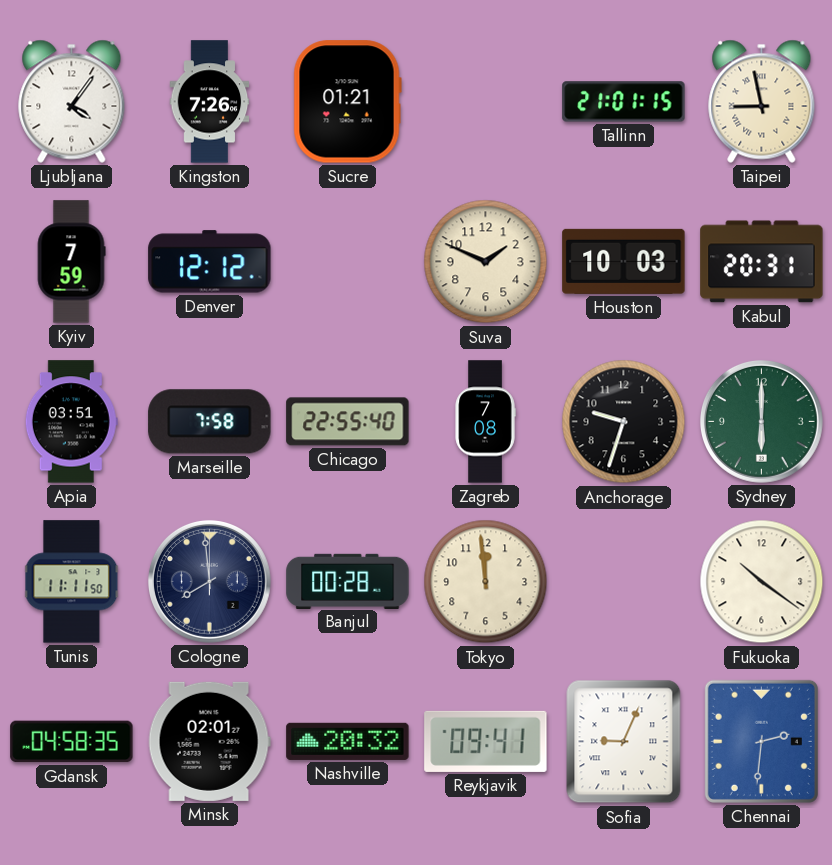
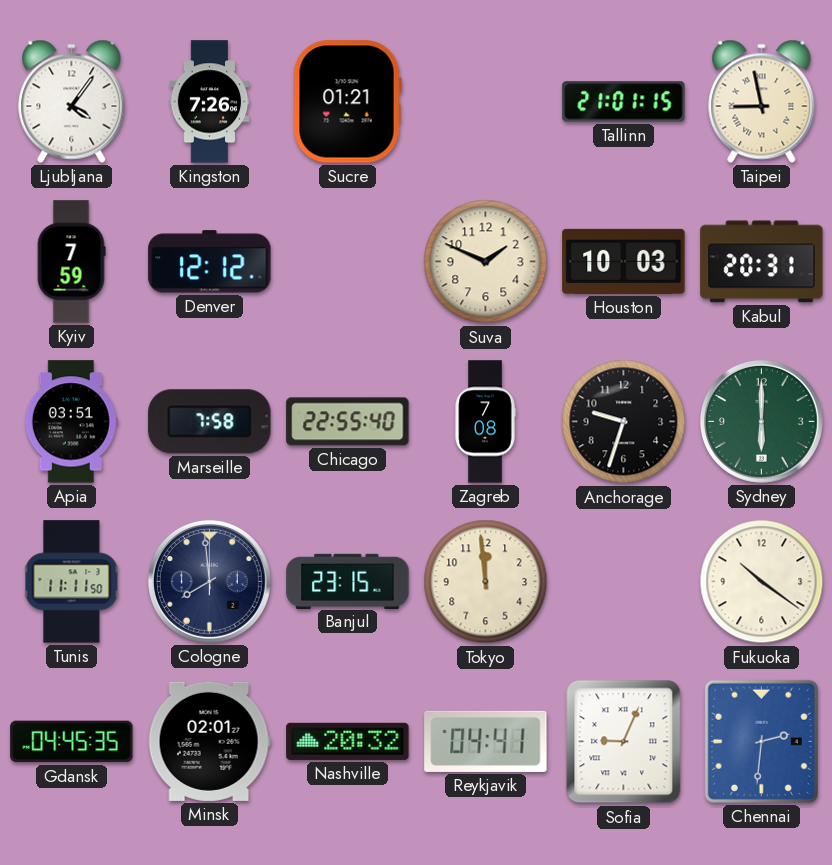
Banjul: 00:28 -> 23:15 (348, 581)
Gdansk: 04:58 -> 04:45 (72, 742)
Reykjavik: 09:41 -> 04:41 (486, 741)
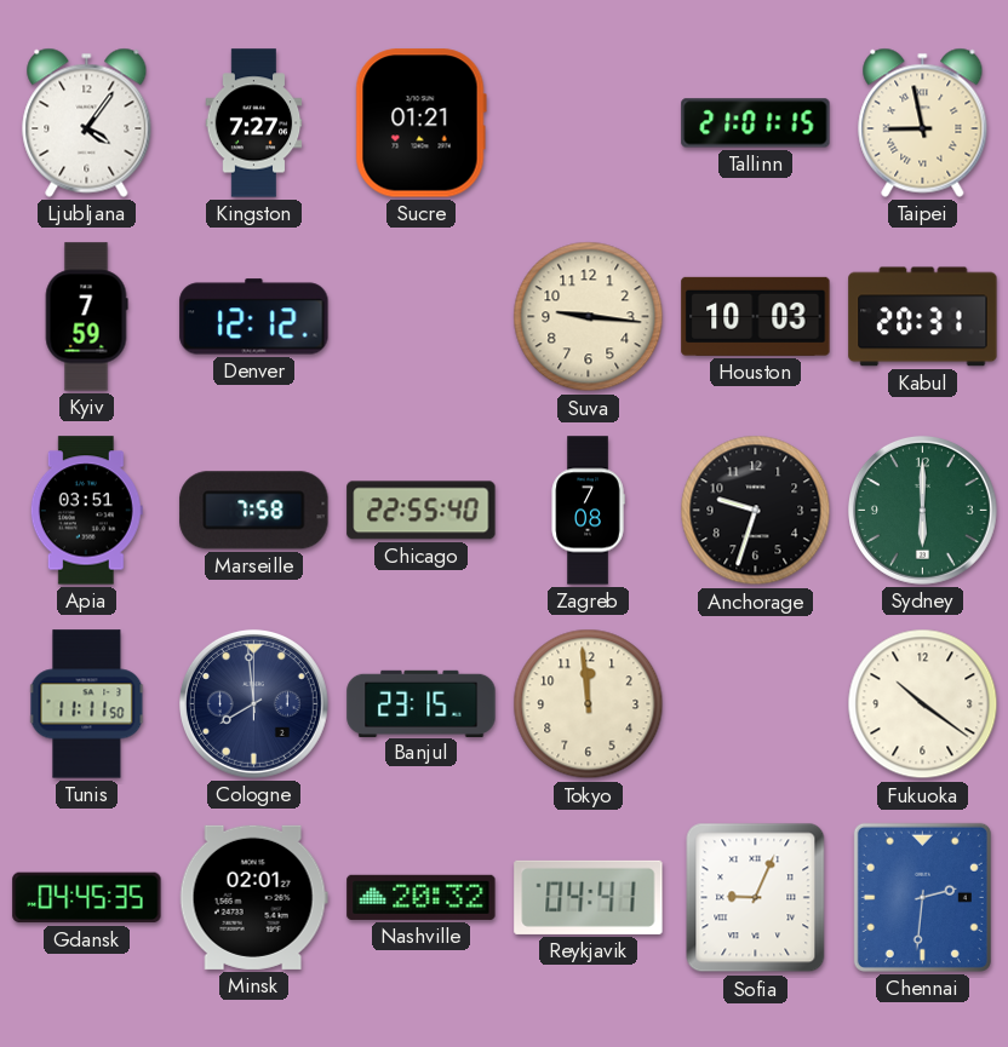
Kingston: 7:26 -> 7:27 (254, 123)
Suva: 1:49 -> 9:16 (589, 317)
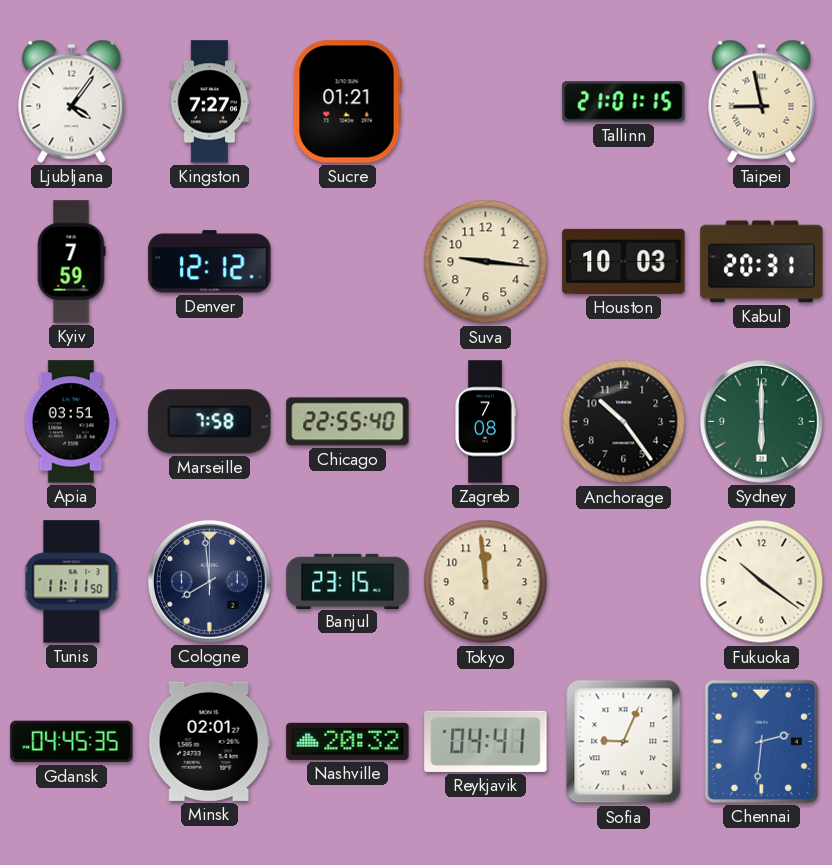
Anchorage: 9:33 -> 10:24 (624, 422)
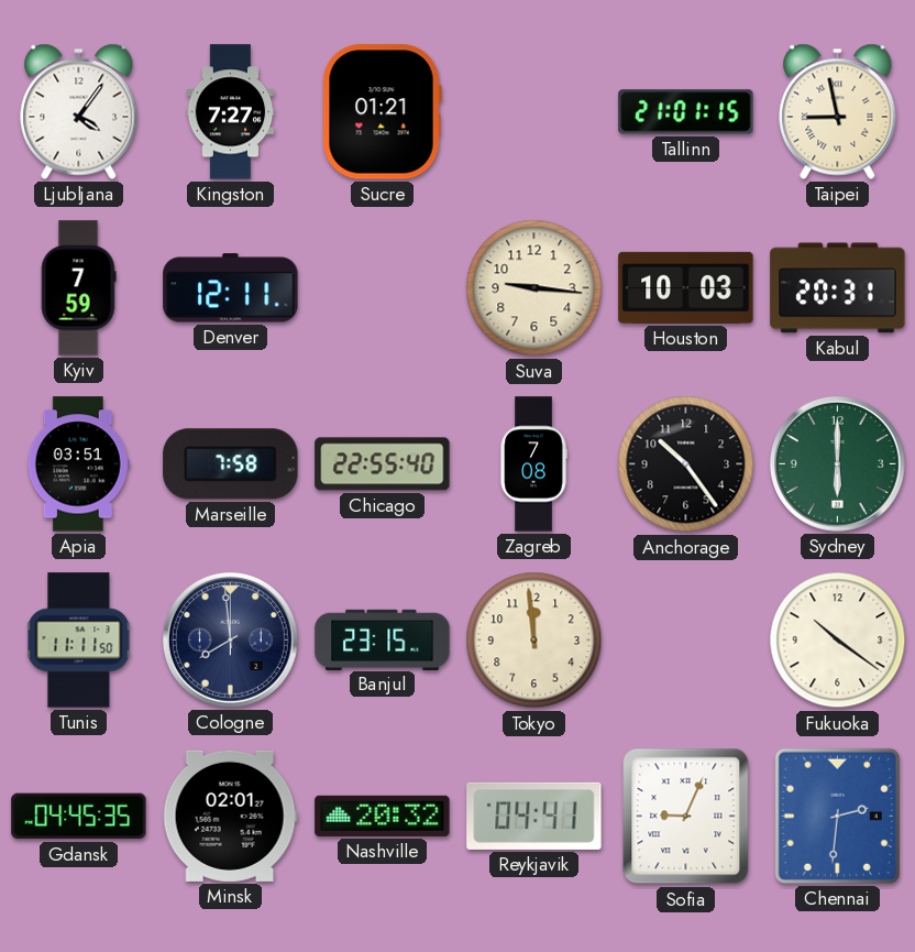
Denver: 12:12 -> 12:11 (231, 288)
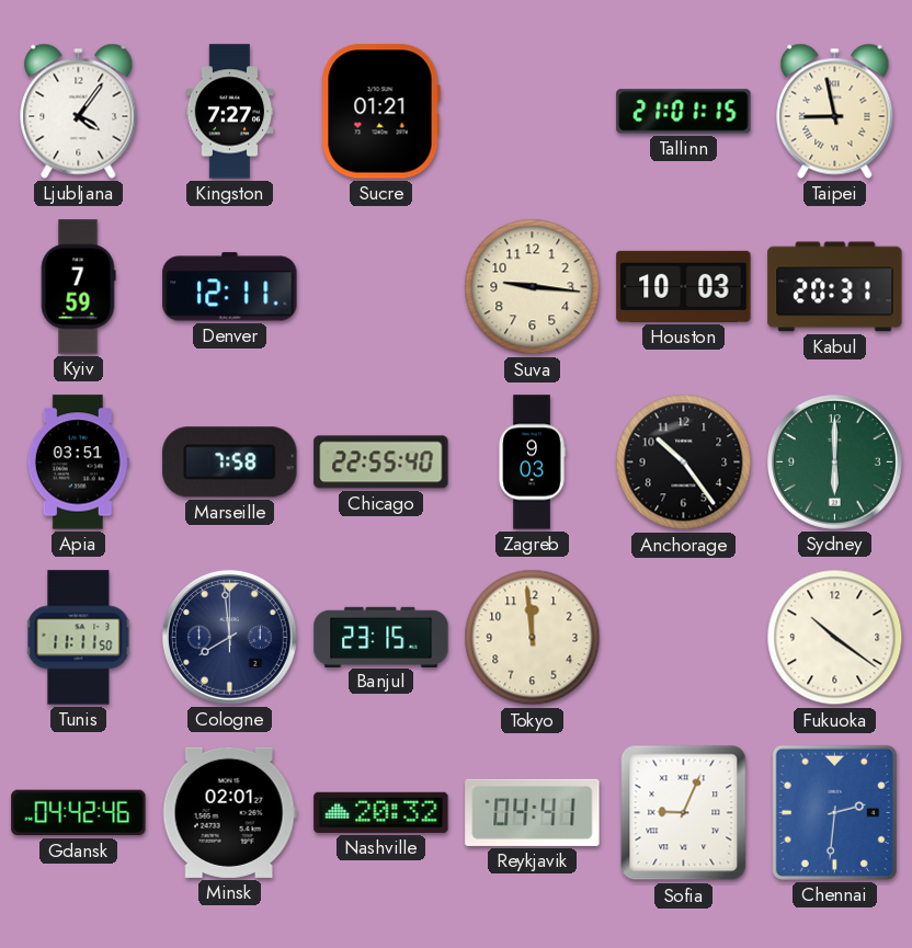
Zagreb: 7:08 -> 9:03 (532, 462)
Gdansk: 04:45 -> 04:42 (79, 813)
